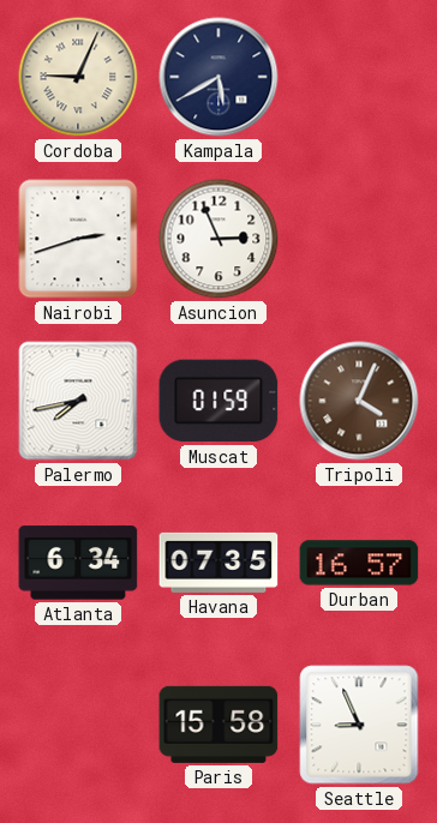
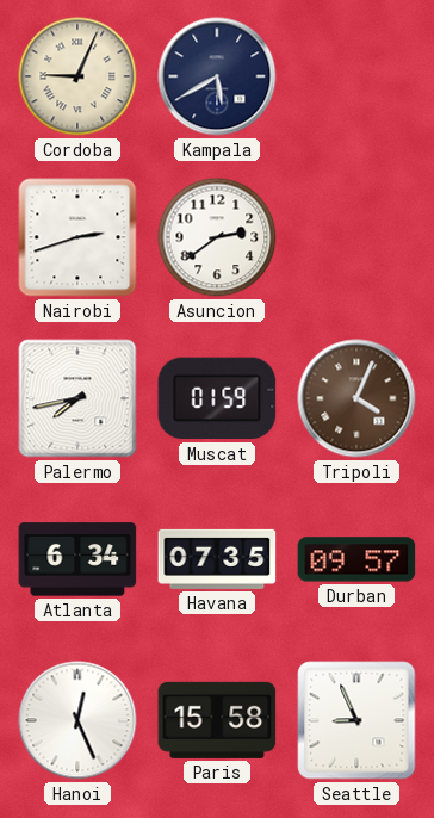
Asuncion: 2:56 -> 2:39 (217, 237)
Durban: 16:57 -> 09:57 (356, 559)
Hanoi: none -> 12:26 (77, 720)
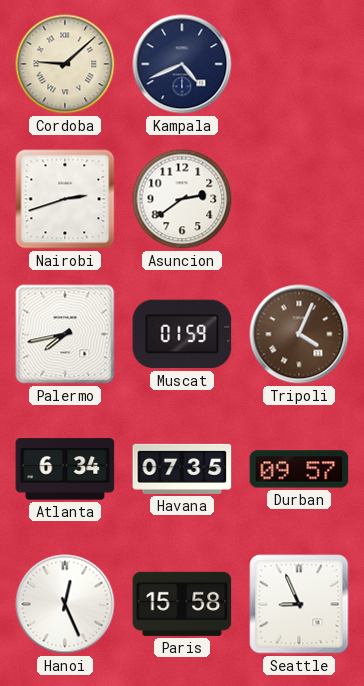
Cordoba: 9:04 -> 9:08 (65, 64)
Kampala: 5:40 -> 4:41 (182, 64)
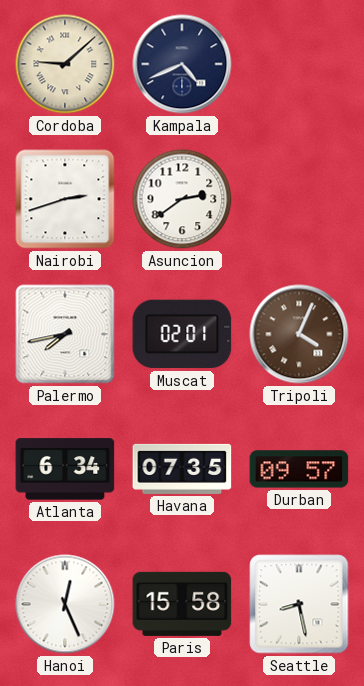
Muscat: 01:59 -> 02:01 (182, 334)
Seattle: 8:56 -> 8:28 (299, 604)
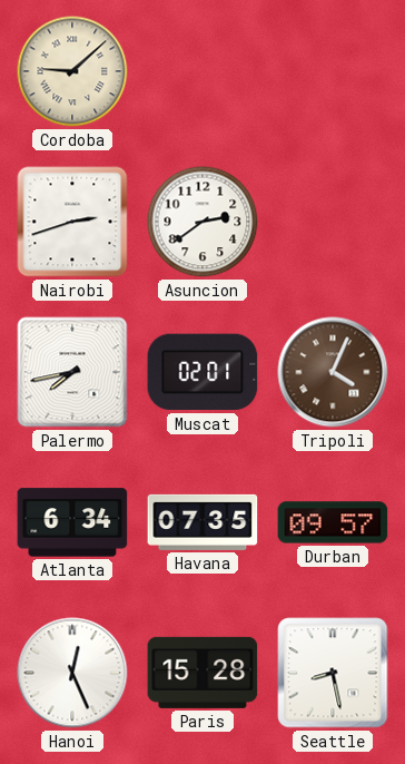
Kampala: 4:41 -> none (182, 64)
Paris: 15:58 -> 15:28 (202, 673)
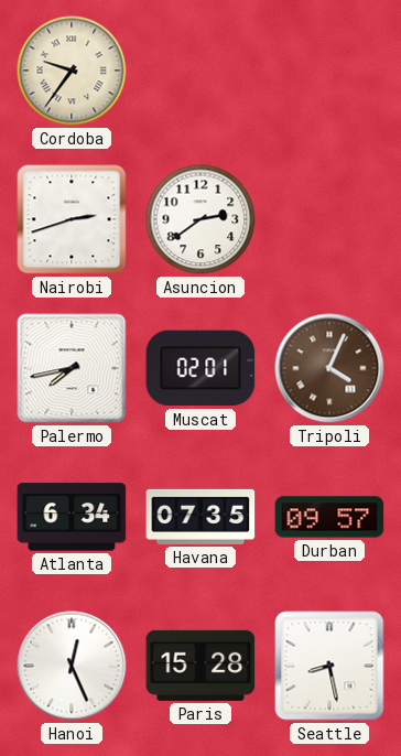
Cordoba: 9:08 -> 9:36 (72, 71)
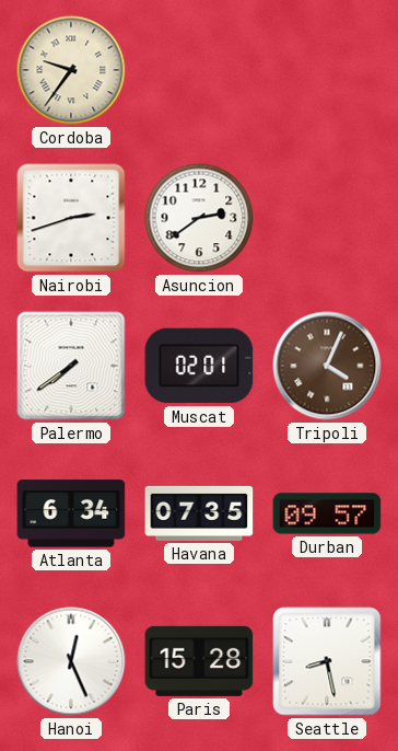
Palermo: 7:43 -> 7:39 (71, 366)
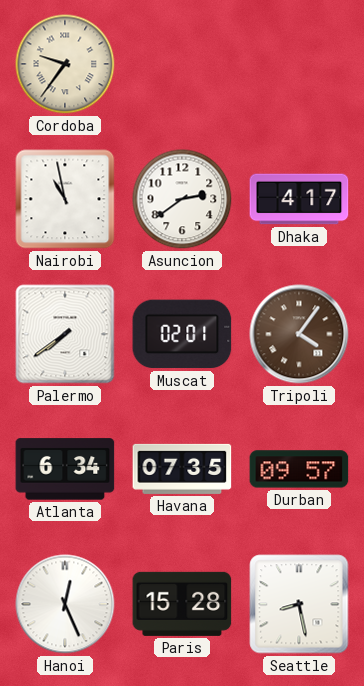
Nairobi: 2:42 -> 10:58 (65, 199)
Dhaka: none -> 4:17 (299, 199)
Tripoli: 4:04 -> 4:06 (299, 334)
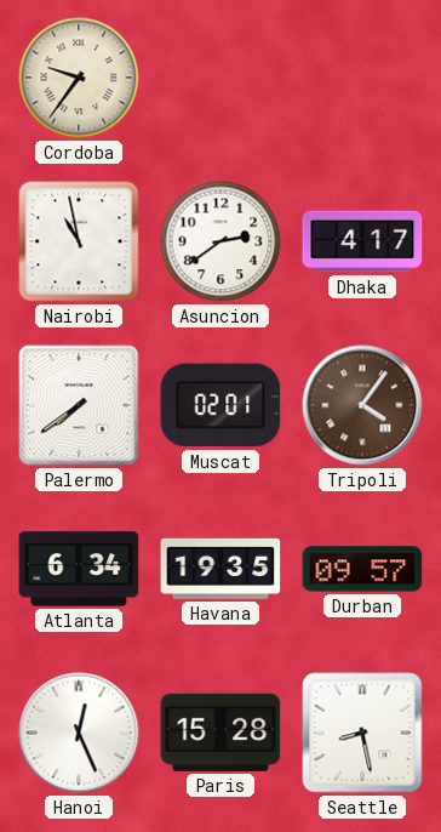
Havana: 07:35 -> 19:35 (220, 569)
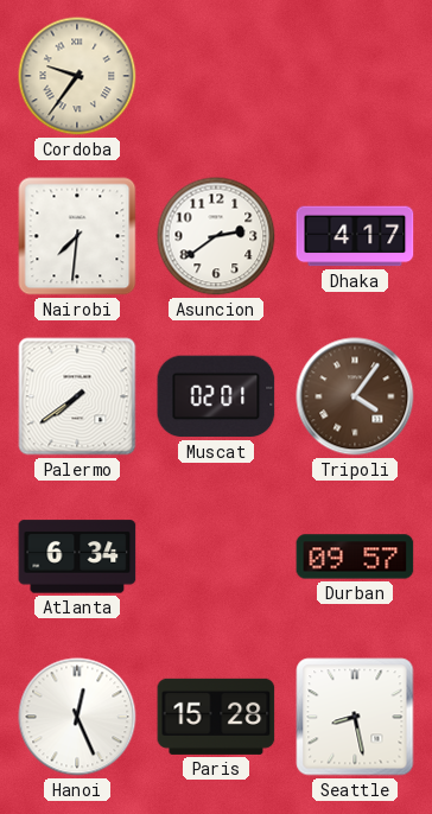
Nairobi: 10:58 -> 7:31 (77, 236)
Havana: 19:35 -> none (220, 569)
